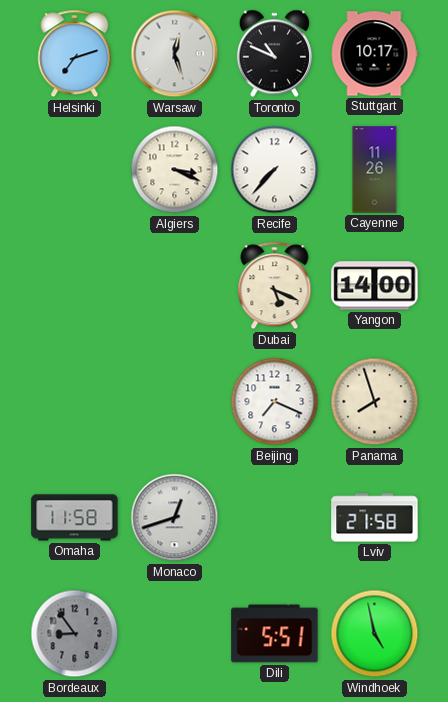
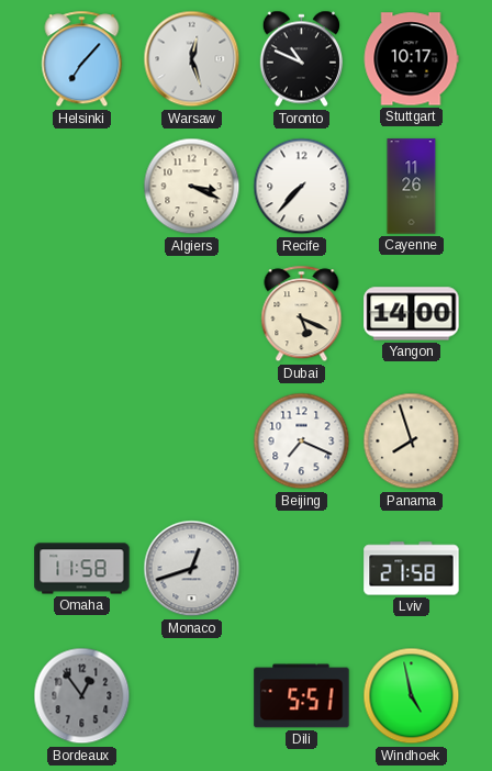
Helsinki: 7:12 -> 7:07 (82, 59)
Bordeaux: 8:54 -> 12:54 (82, 696)
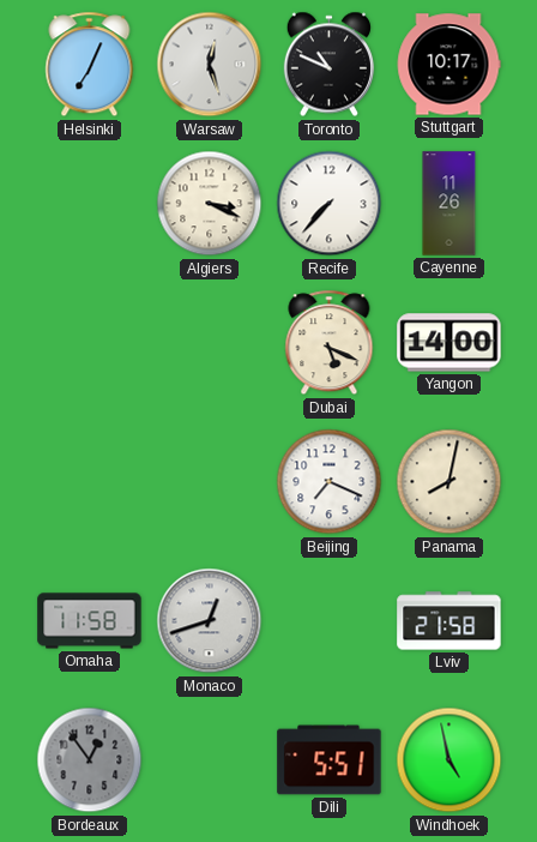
Helsinki: 7:07 -> 7:04 (90, 65)
Panama: 7:57 -> 8:02 (449, 482)
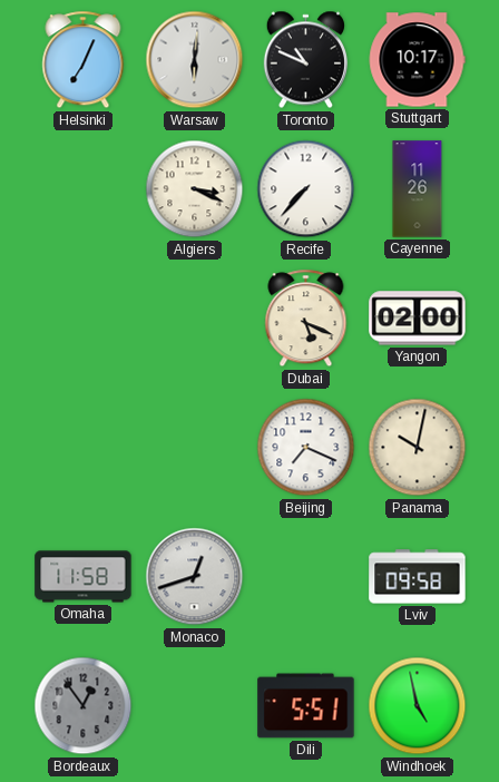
Warsaw: 12:27 -> 6:01 (195, 60)
Yangon: 14:00 -> 02:00 (418, 319)
Panama: 8:02 -> 10:02 (418, 448)
Lviv: 21:58 -> 09:58 (418, 577)
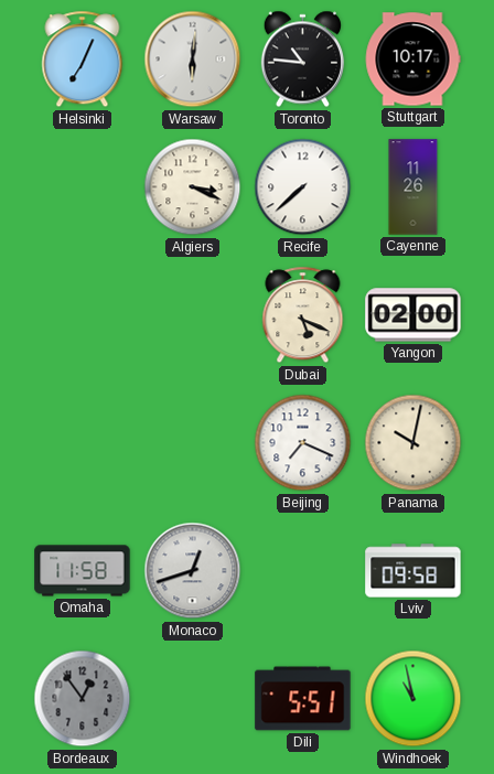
Toronto: 10:49 -> 10:46 (302, 60)
Recife: 7:37 -> 7:38 (303, 187)
Windhoek: 4:58 -> 10:58 (414, 699)
